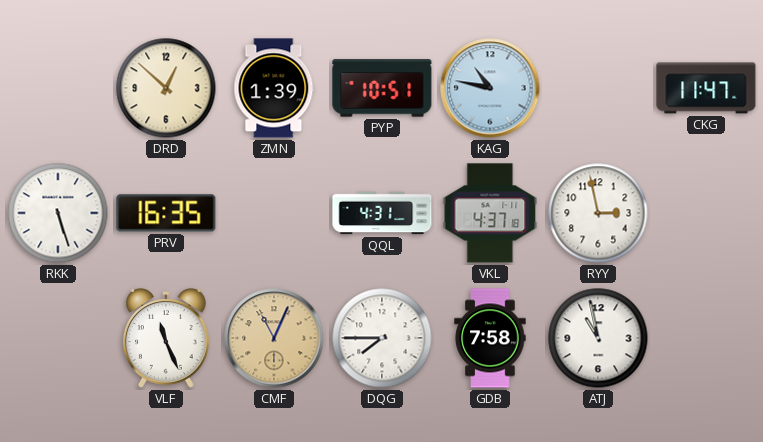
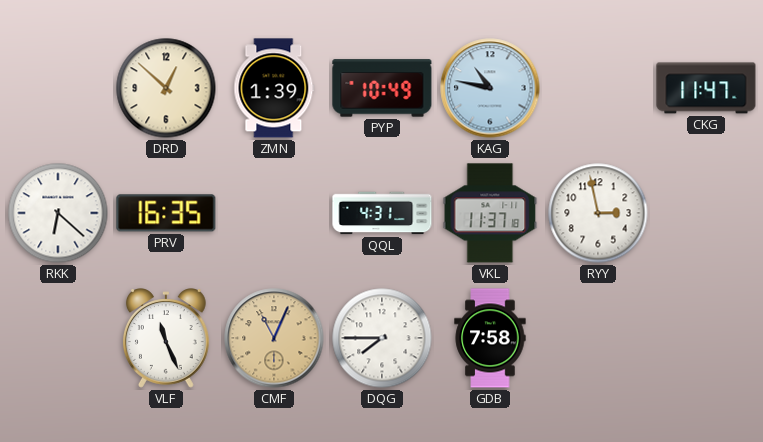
PYP: 10:51 -> 10:49 (382, 88)
RKK: 5:27 -> 6:22 (58, 213)
VKL: 4:37 -> 11:37 (490, 213)
ATJ: 10:58 -> none (598, 338)
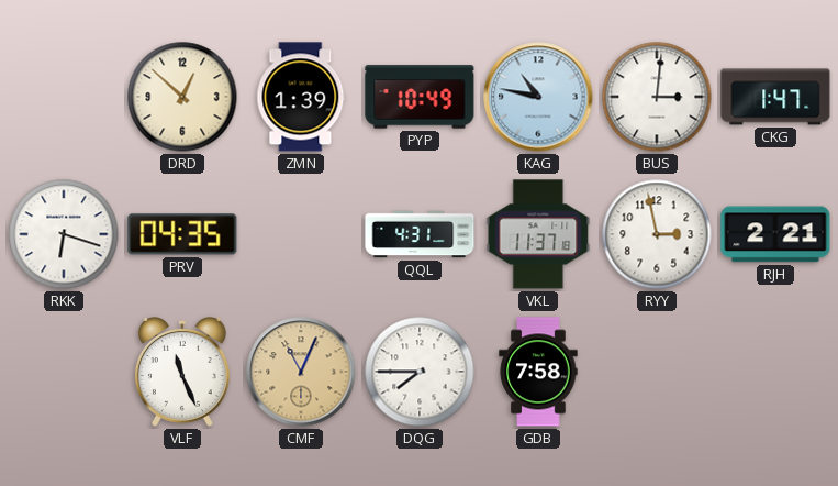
BUS: none -> 3:01 (657, 97)
CKG: 11:47 -> 1:47 (775, 97)
RKK: 6:22 -> 6:18 (64, 234)
PRV: 16:35 -> 04:35 (182, 234)
RJH: none -> 2:21 (775, 234)
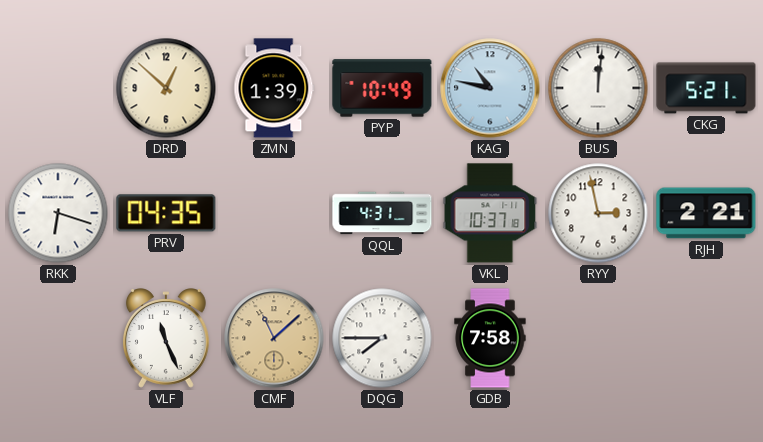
BUS: 3:01 -> 12:01 (598, 88)
CKG: 1:47 -> 5:21 (706, 88)
VKL: 11:37 -> 10:37 (490, 213)
CMF: 11:04 -> 11:08 (274, 338)
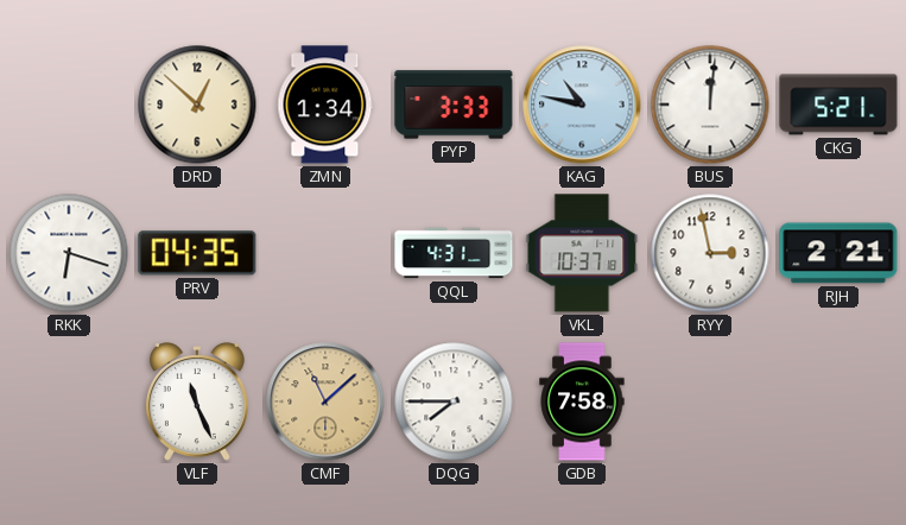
ZMN: 1:39 -> 1:34 (325, 105)
PYP: 10:49 -> 3:33 (454, 105)
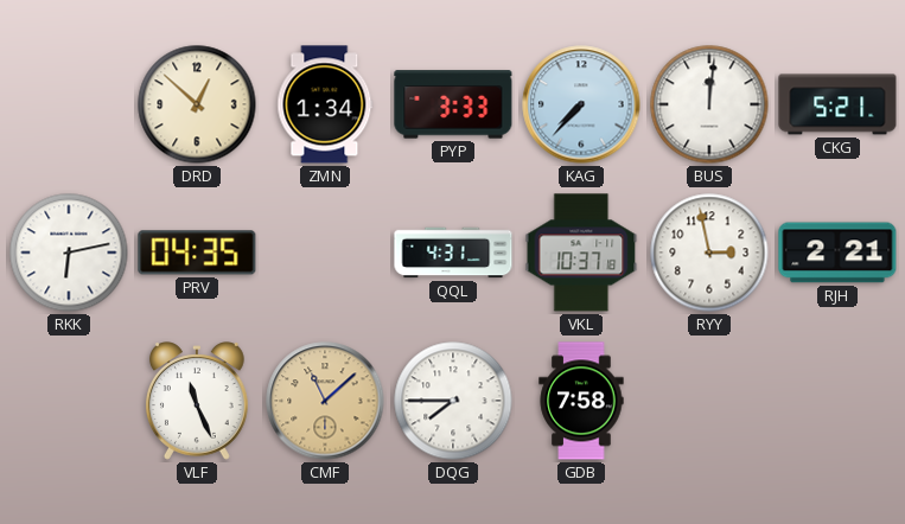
KAG: 10:47 -> 7:37 (581, 104)
RKK: 6:18 -> 6:13 (69, 253)
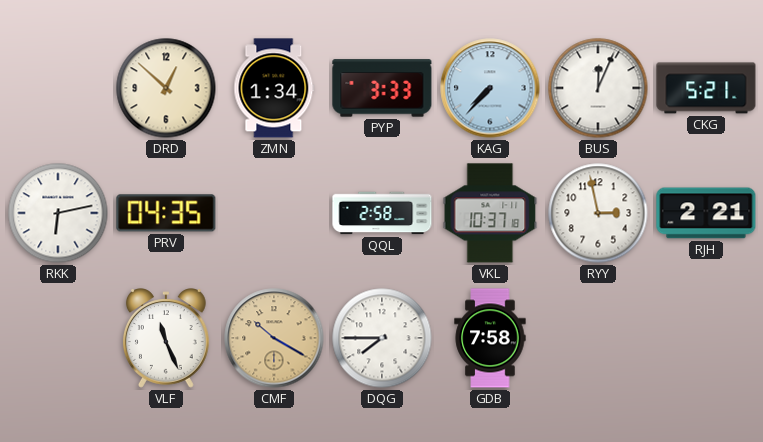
BUS: 12:01 -> 12:04 (598, 88)
QQL: 4:31 -> 2:58 (382, 213)
CMF: 11:08 -> 10:20 (274, 338)
